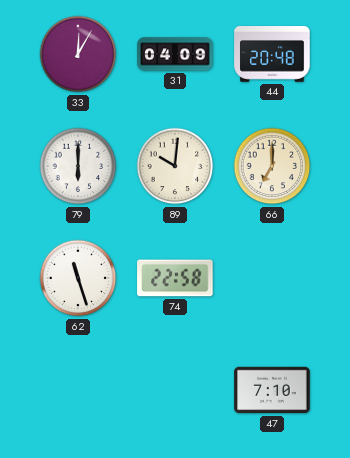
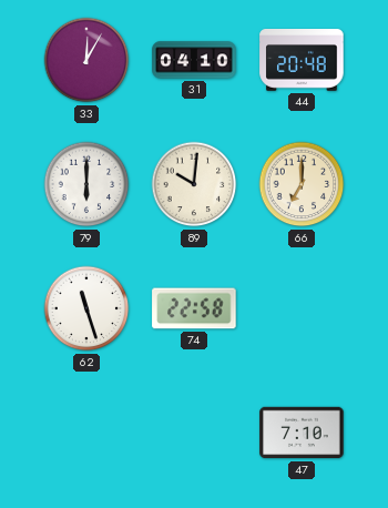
31: 04:09 -> 04:10 (194, 60)
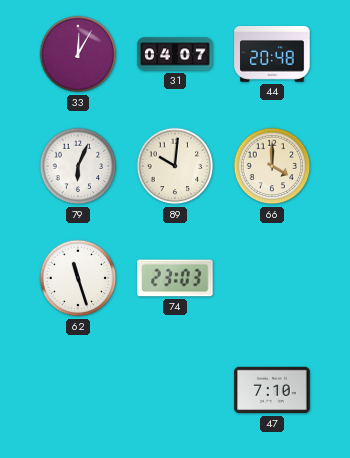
31: 04:10 -> 04:07 (175, 54)
79: 6:00 -> 6:04 (78, 166)
66: 7:00 -> 4:00 (272, 166)
74: 22:58 -> 23:03 (175, 278)
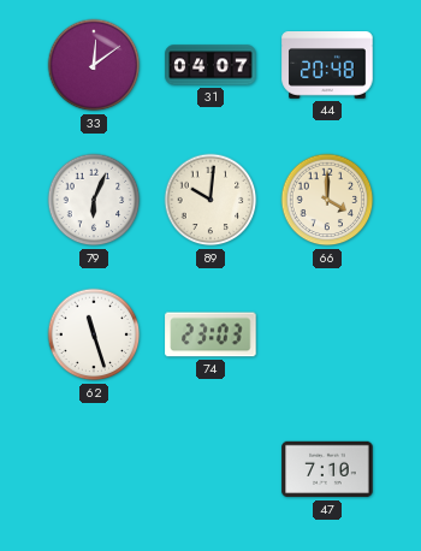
33: 12:05 -> 12:09 (94, 65)
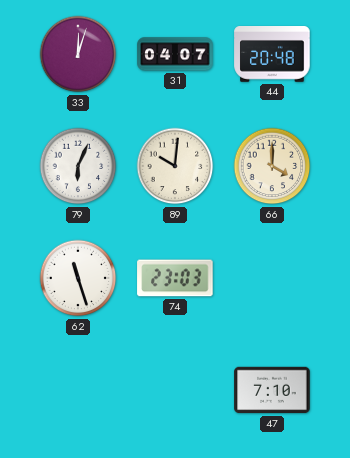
33: 12:09 -> 12:03 (78, 54)
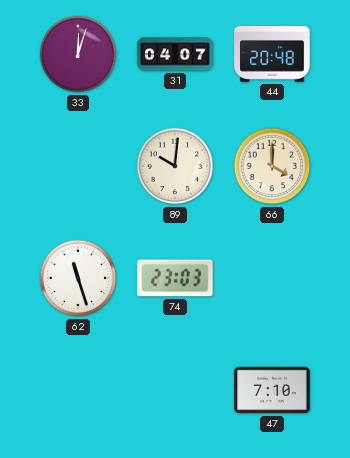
79: 6:04 -> none (78, 166)
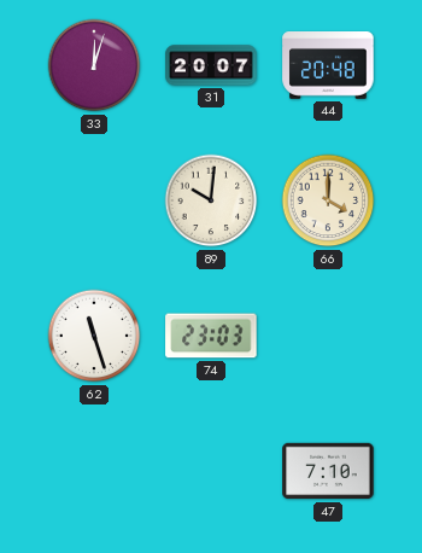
31: 04:07 -> 20:07 (211, 65)
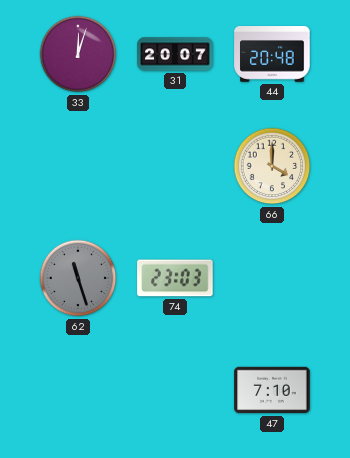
89: 10:01 -> none (211, 200)
62 dial: white -> grey (78, 278)
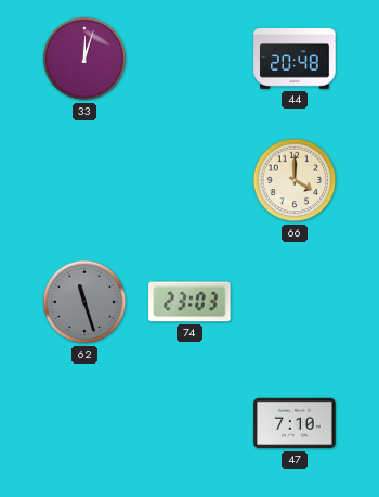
31: 20:07 -> none (175, 54)
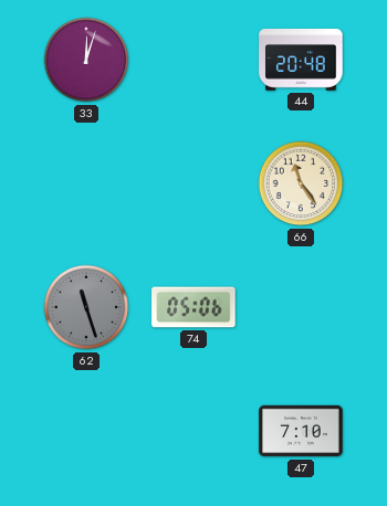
66: 4:00 -> 11:24 (301, 183)
74: 23:03 -> 05:06 (193, 307)
